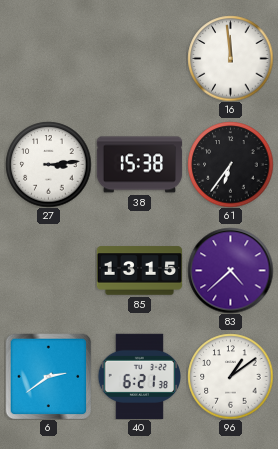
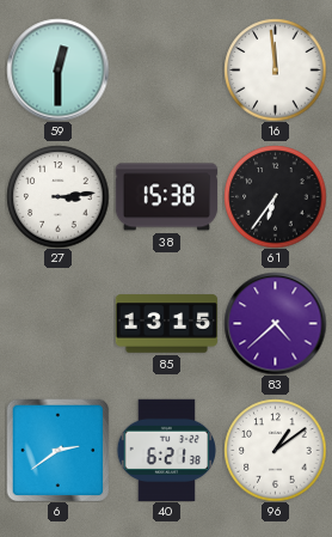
59: none -> 12:30 (57, 69)
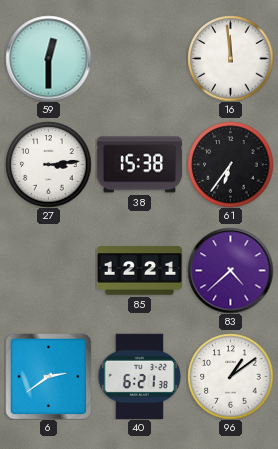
85: 13:15 -> 12:21 (139, 271)
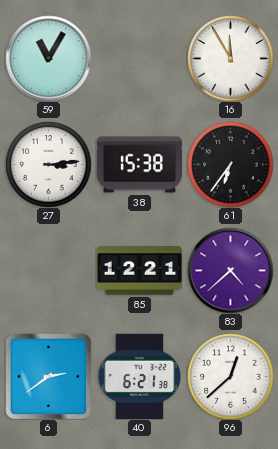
59: 12:30 -> 11:05 (48, 58)
16: 11:59 -> 11:55 (230, 58)
96: 1:09 -> 12:38 (230, 376)
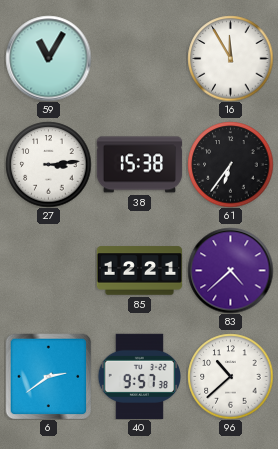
40: 6:21 -> 9:57 (139, 376)
96: 12:38 -> 10:38 (230, 376)
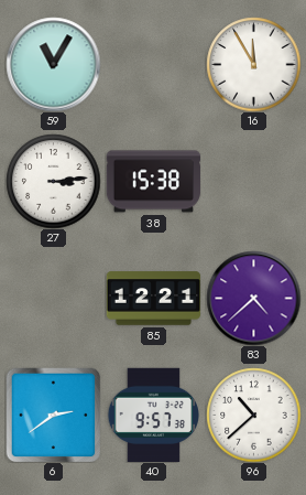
61: 6:36 -> none (230, 164)
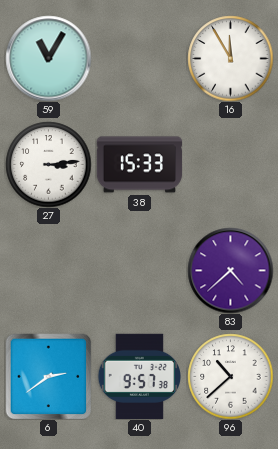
38: 15:38 -> 15:33 (139, 165)
85: 12:21 -> none (153, 299)
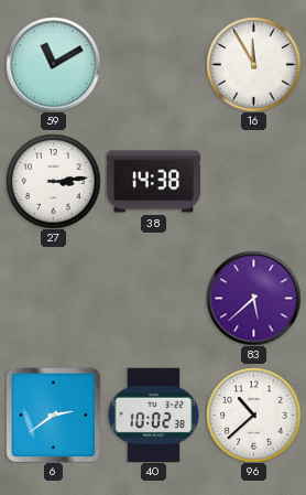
59: 11:05 -> 11:10 (53, 64)
38: 15:33 -> 14:38 (153, 182)
83: 4:38 -> 5:38 (253, 298)
40: 9:57 -> 10:02 (153, 415)
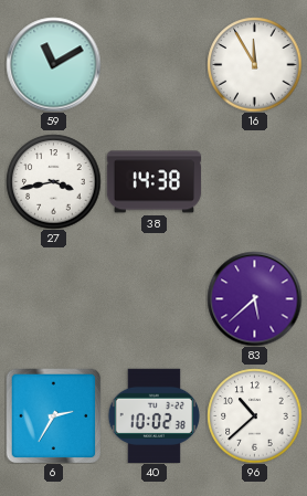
27: 3:14 -> 3:43 (53, 181)
6: 2:39 -> 2:35 (53, 415)
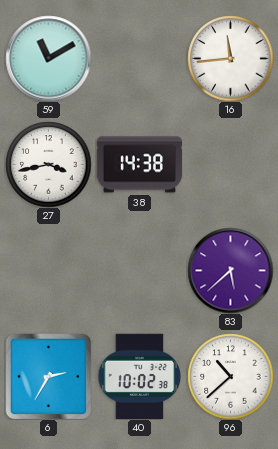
16: 11:55 -> 11:44 (230, 58)
